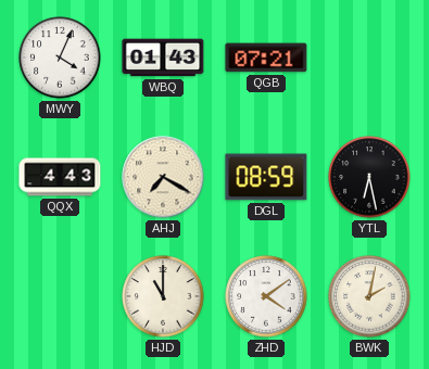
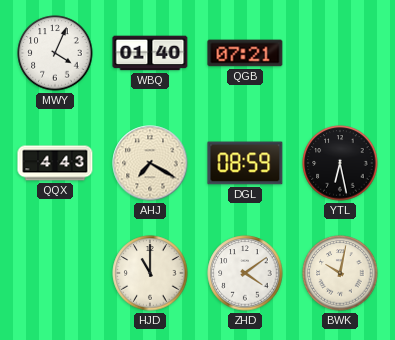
WBQ: 01:43 -> 01:40 (150, 53)
BWK: 2:02 -> 10:02 (340, 273)
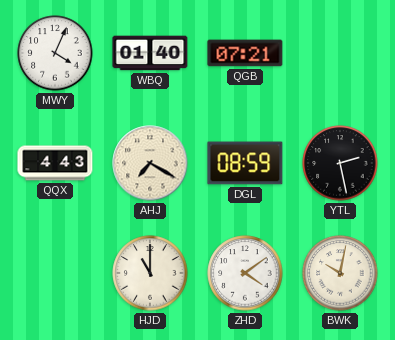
YTL: 6:28 -> 2:28 (340, 163)
